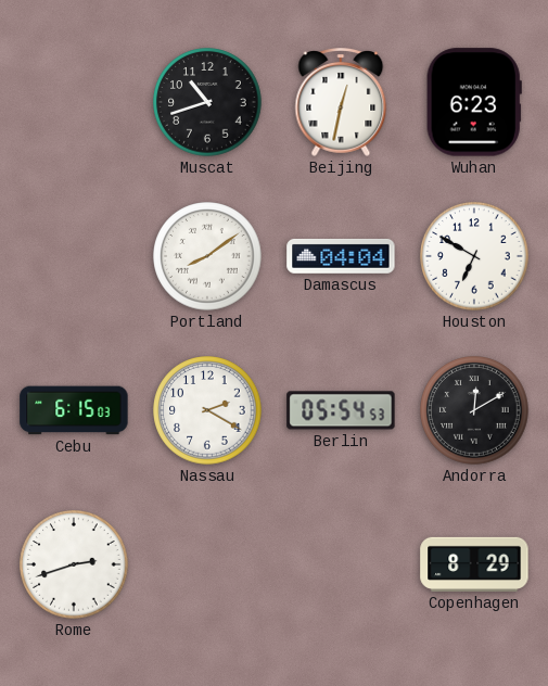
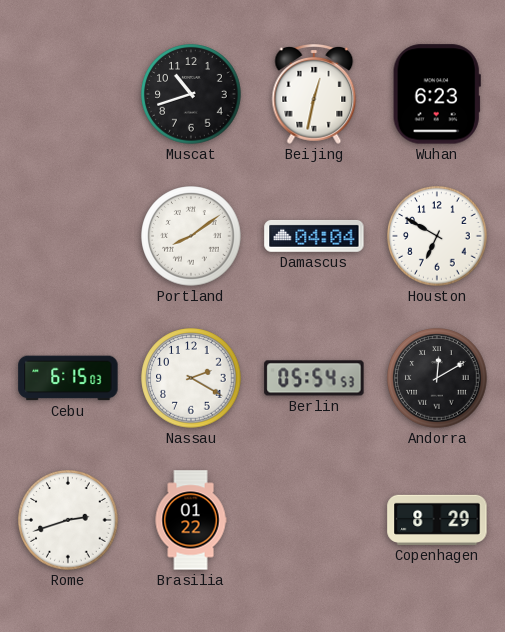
Brasilia: none -> 01:22 (191, 520)
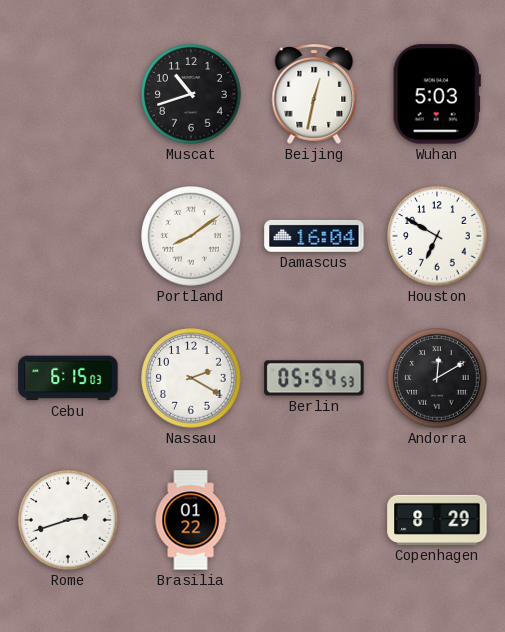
Wuhan: 6:23 -> 5:03 (437, 94)
Damascus: 04:04 -> 16:04 (314, 236)
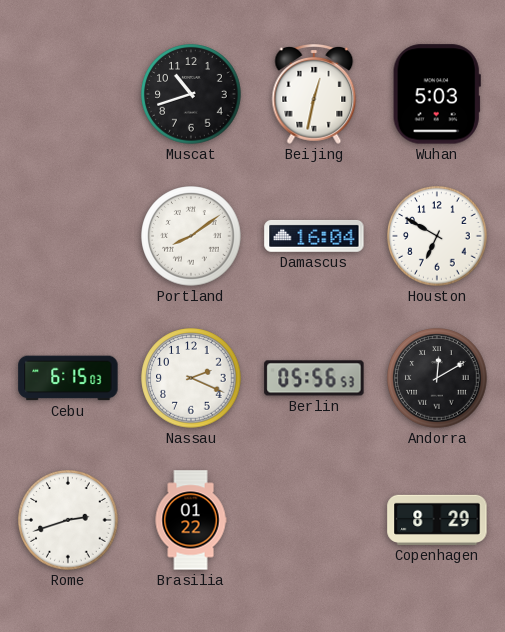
Nassau: 2:20 -> 2:19 (191, 378)
Berlin: 05:54 -> 05:56 (314, 378)
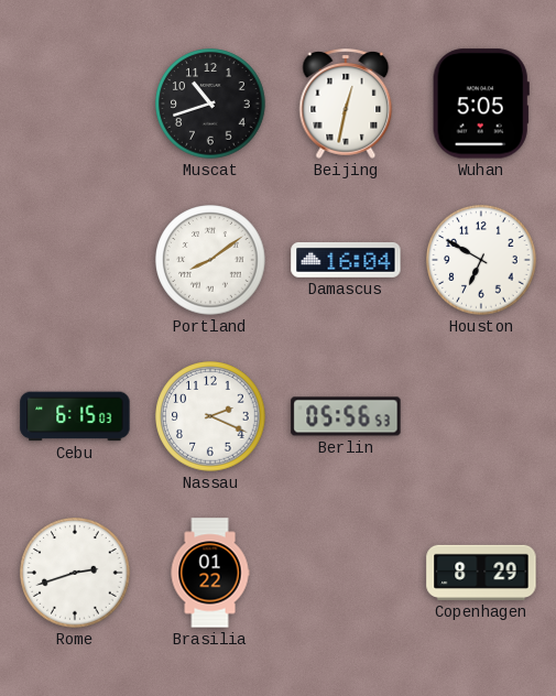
Wuhan: 5:03 -> 5:05 (481, 104)
Andorra: 12:10 -> none (437, 378)
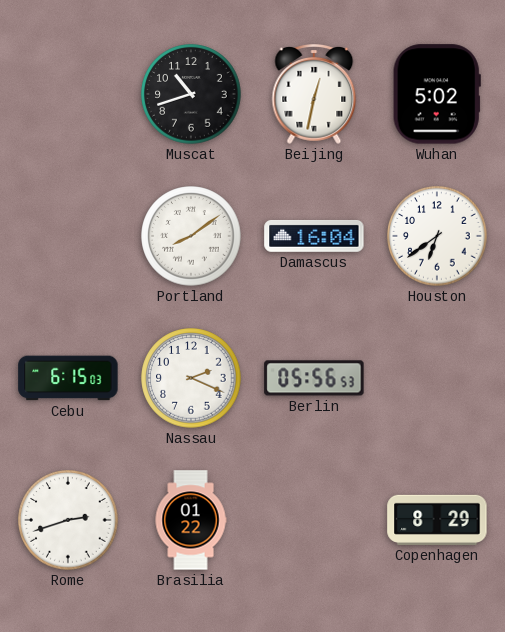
Wuhan: 5:05 -> 5:02 (437, 94)
Houston: 6:50 -> 6:39 (437, 236)
